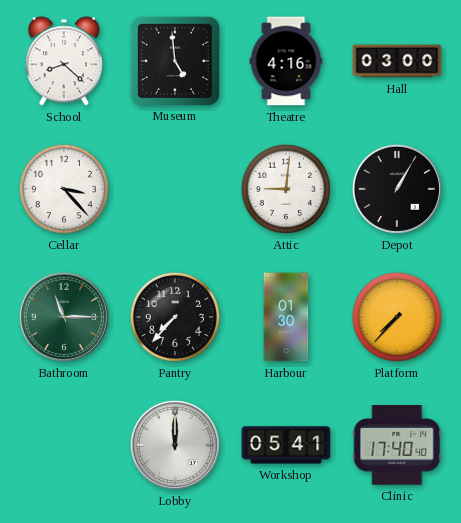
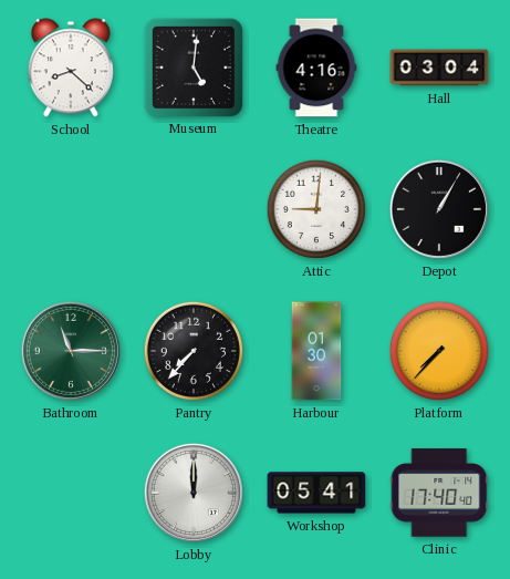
Museum: 4:59 -> 5:01 (192, 66)
Hall: 03:00 -> 03:04 (439, 68)
Cellar: 3:23 -> none (64, 189)
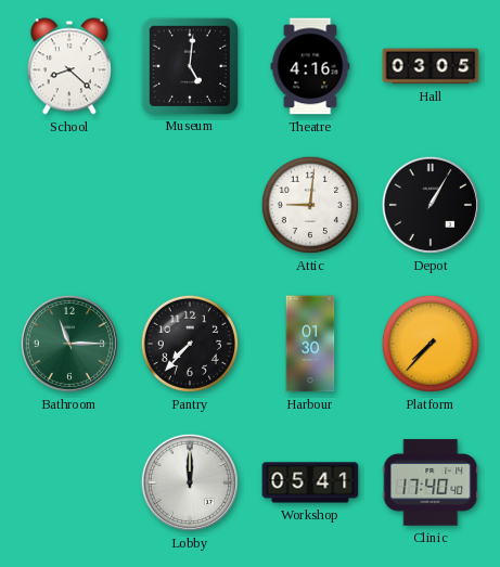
Hall: 03:04 -> 03:05 (431, 66)
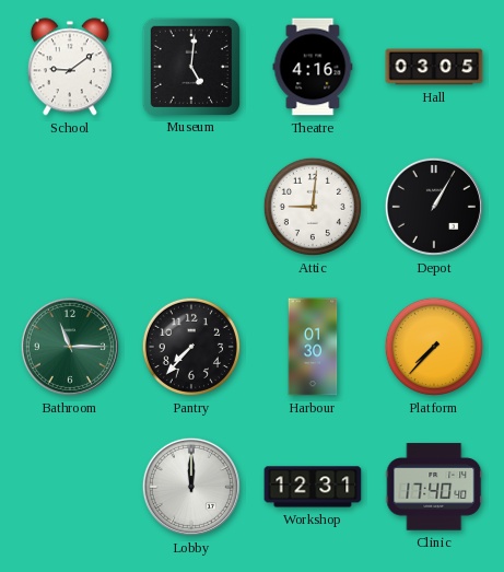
School: 8:22 -> 9:09 (70, 67)
Workshop: 05:41 -> 12:31 (313, 487)
